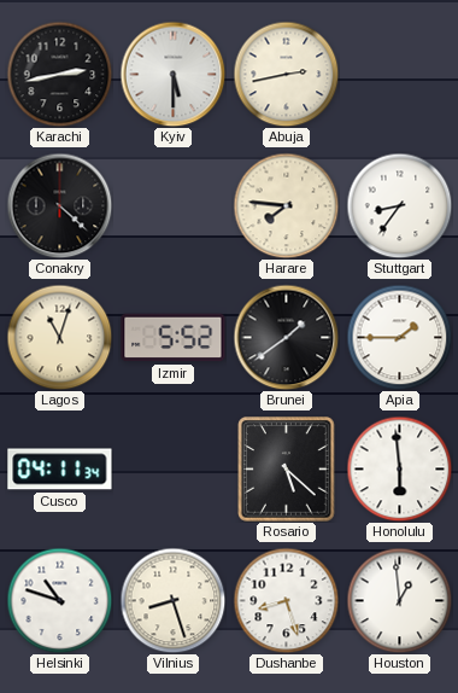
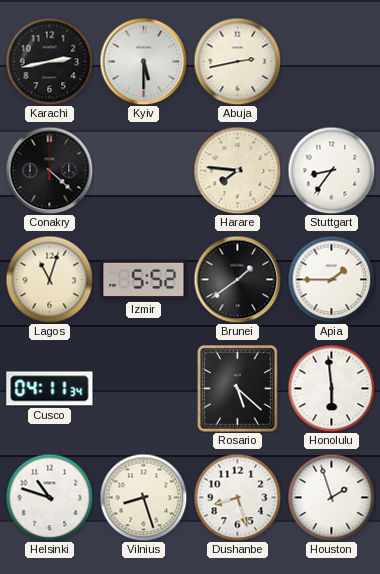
Houston: 12:59 -> 1:57 (331, 497)
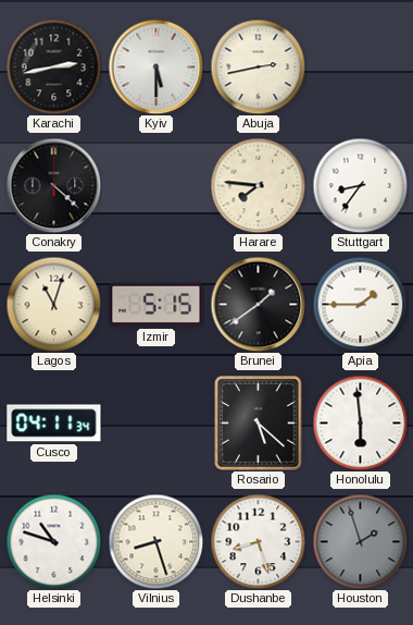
Izmir: 5:52 -> 5:15 (157, 305)
Houston dial: white -> grey (360, 541)
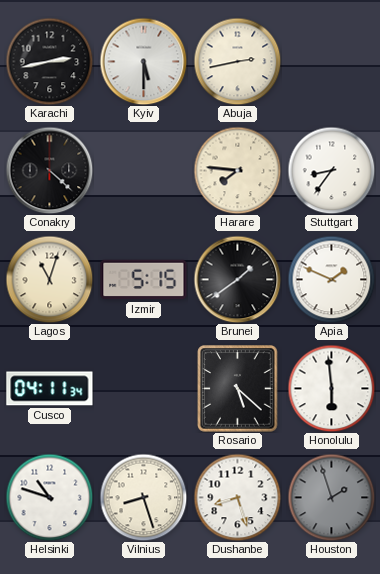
Apia: 1:45 -> 1:49 (331, 279)
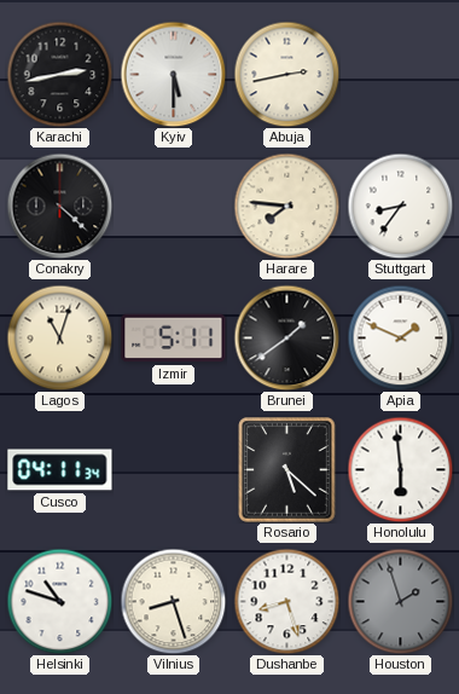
Izmir: 5:15 -> 5:11 (174, 339)
